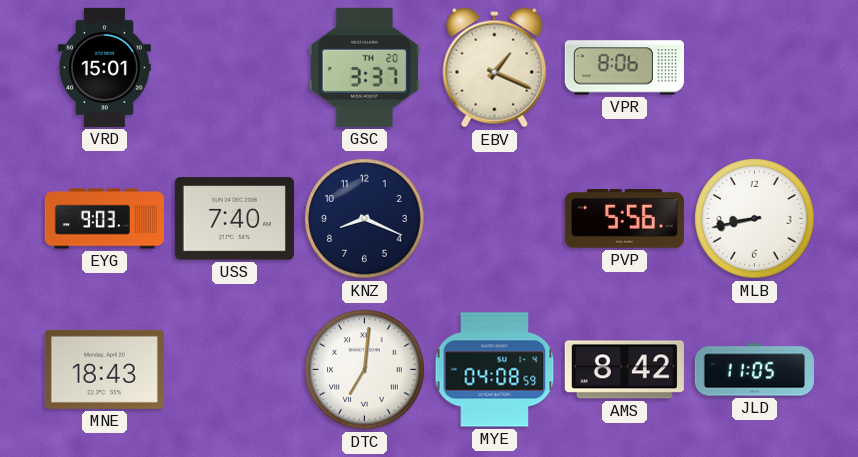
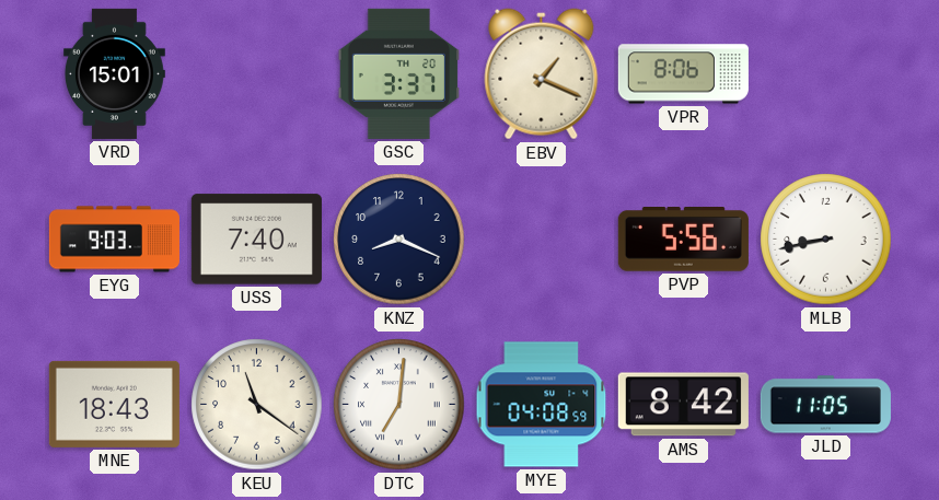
KEU: none -> 11:21 (257, 405)
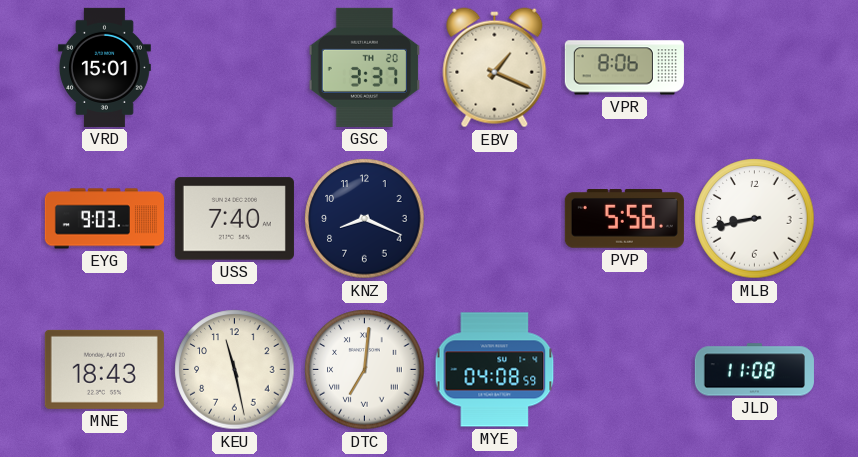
KEU: 11:21 -> 11:28 (235, 370)
AMS: 8:42 -> none (683, 405)
JLD: 11:05 -> 11:08 (754, 370)
